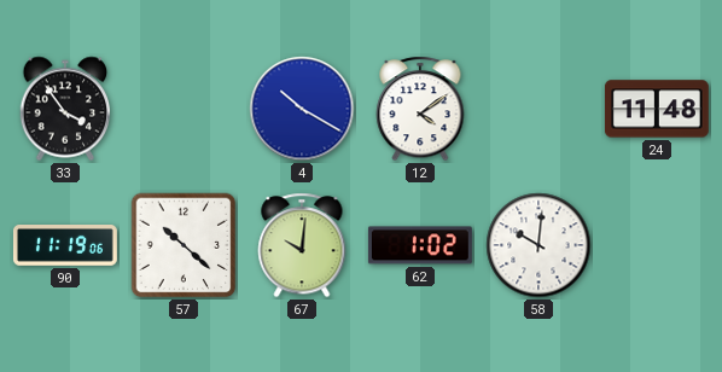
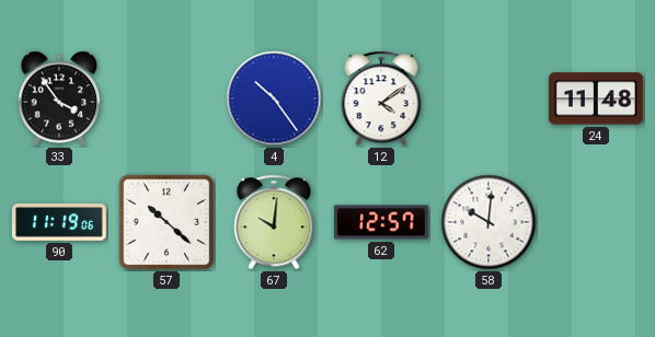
4: 10:20 -> 10:24 (274, 98)
62: 1:02 -> 12:57 (381, 222)
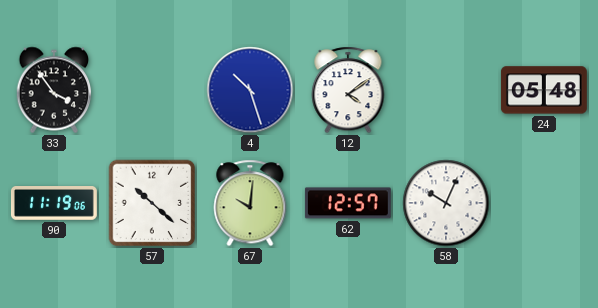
4: 10:24 -> 10:27 (250, 90)
24: 11:48 -> 05:48 (544, 90)
58: 10:01 -> 10:04 (446, 203)
